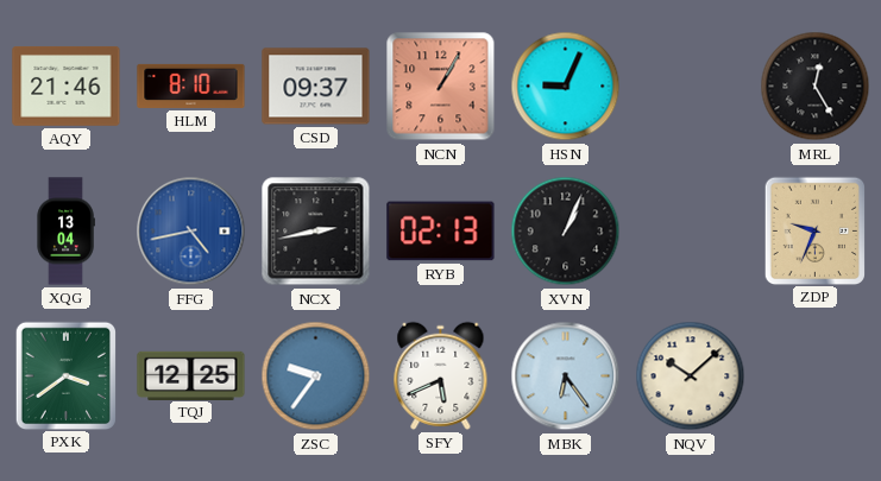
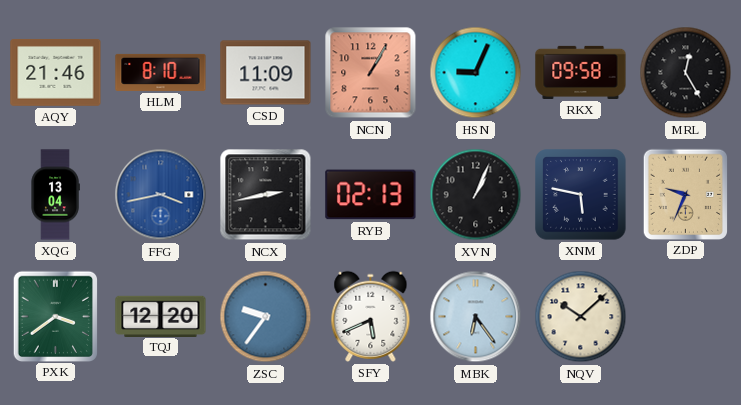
CSD: 09:37 -> 11:09 (266, 73)
RKX: none -> 09:58 (581, 72)
FFG: 4:43 -> 3:43 (161, 195)
XNM: none -> 5:47 (581, 195)
TQJ: 12:25 -> 12:20 (161, 316)
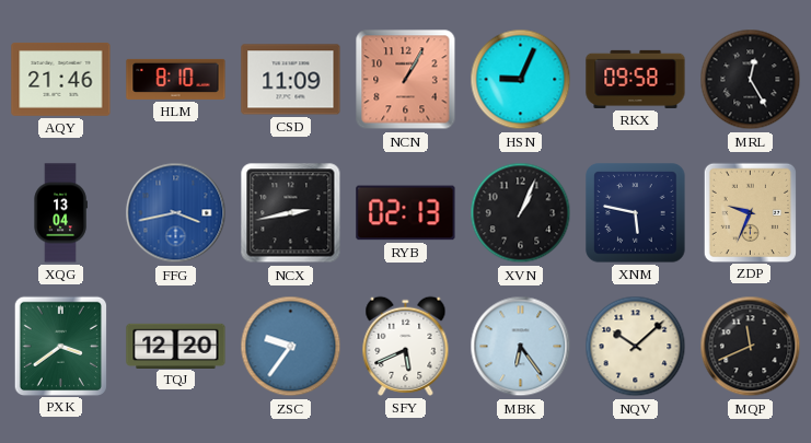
MQP: none -> 11:41 (751, 347)
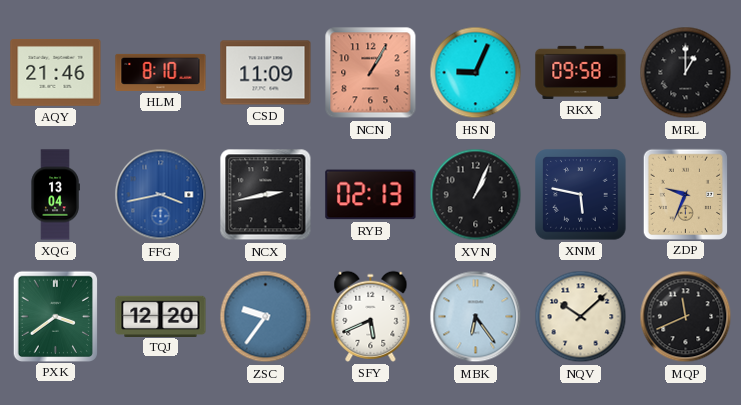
MRL: 12:25 -> 1:00 (686, 73)
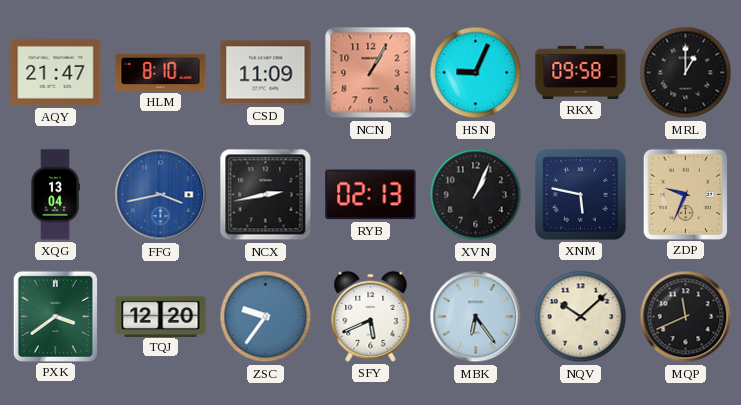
AQY: 21:46 -> 21:47 (56, 72)
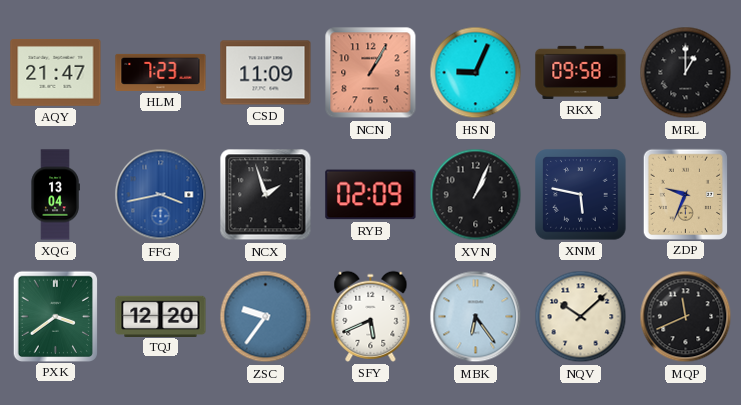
HLM: 8:10 -> 7:23 (161, 72)
NCX: 2:43 -> 1:57 (266, 195)
RYB: 02:13 -> 02:09 (371, 195)
